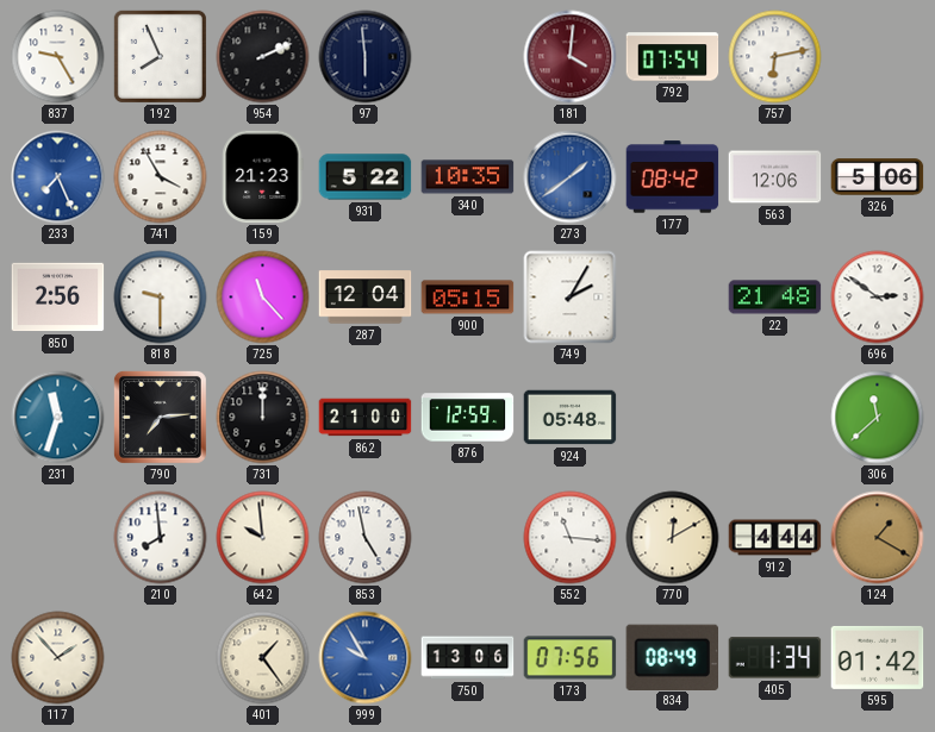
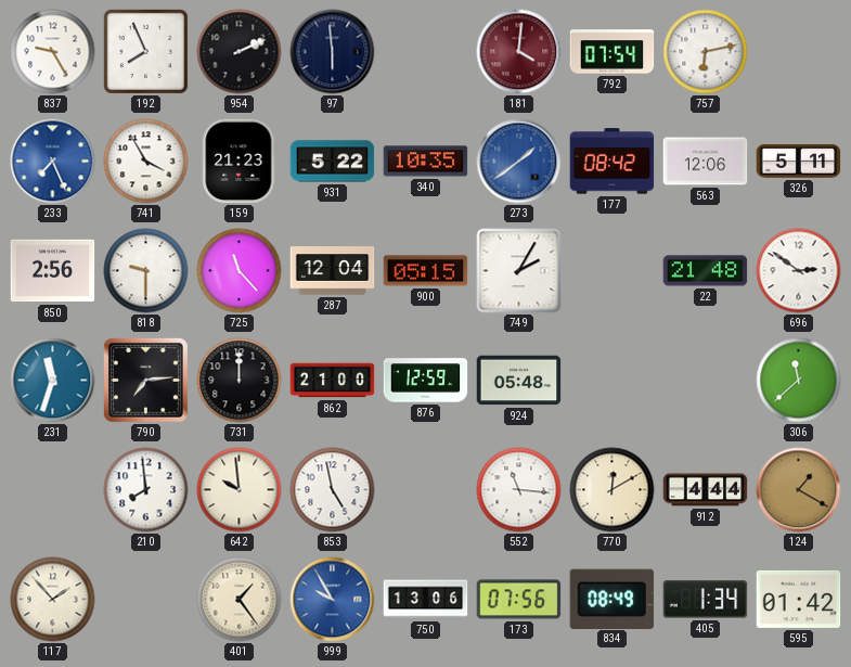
326: 5:06 -> 5:11 (799, 162)
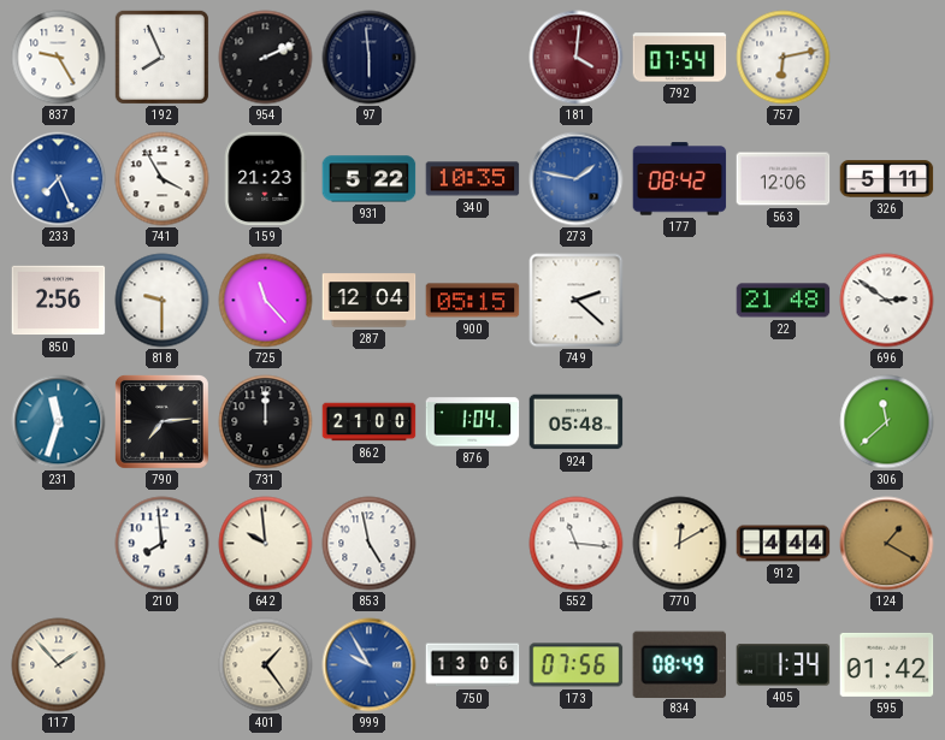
273: 1:39 -> 1:47 (577, 179)
749: 2:05 -> 2:22 (577, 301)
876: 12:59 -> 1:04 (473, 422)
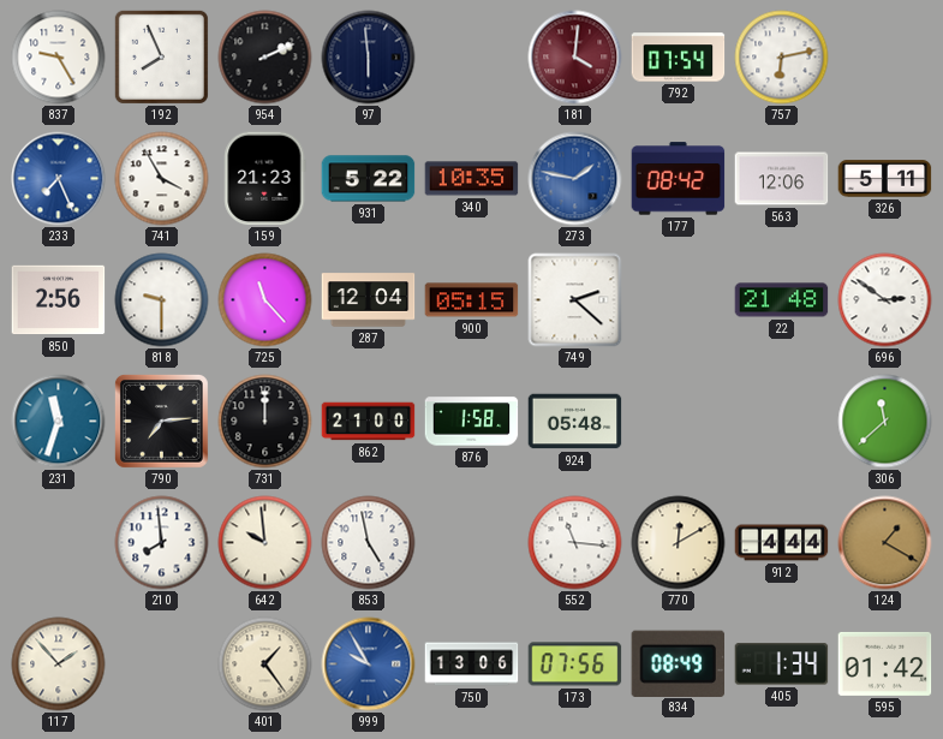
876: 1:04 -> 1:58 (472, 422)
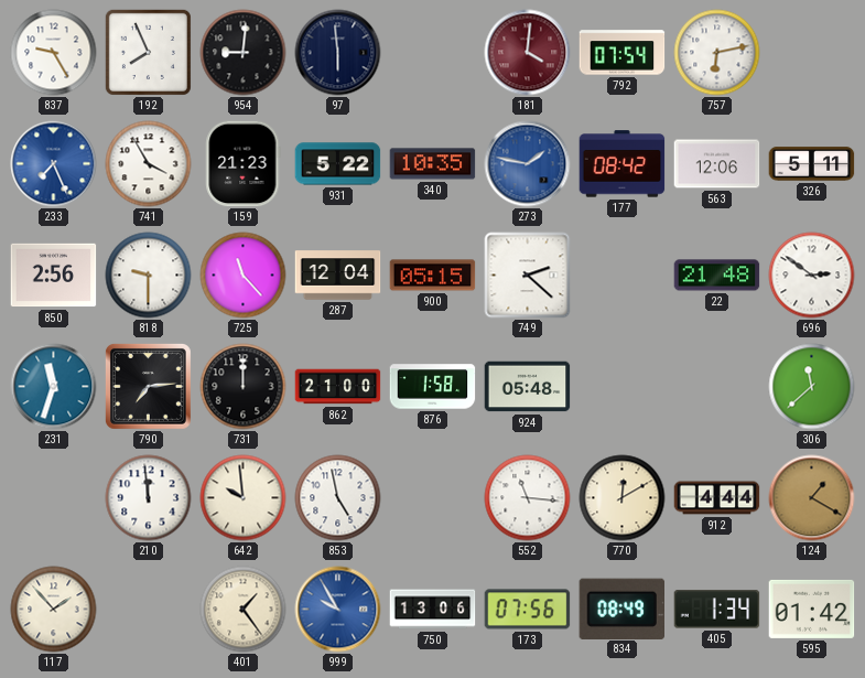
954: 2:11 -> 9:01 (244, 53)
210: 7:59 -> 11:59 (149, 498)
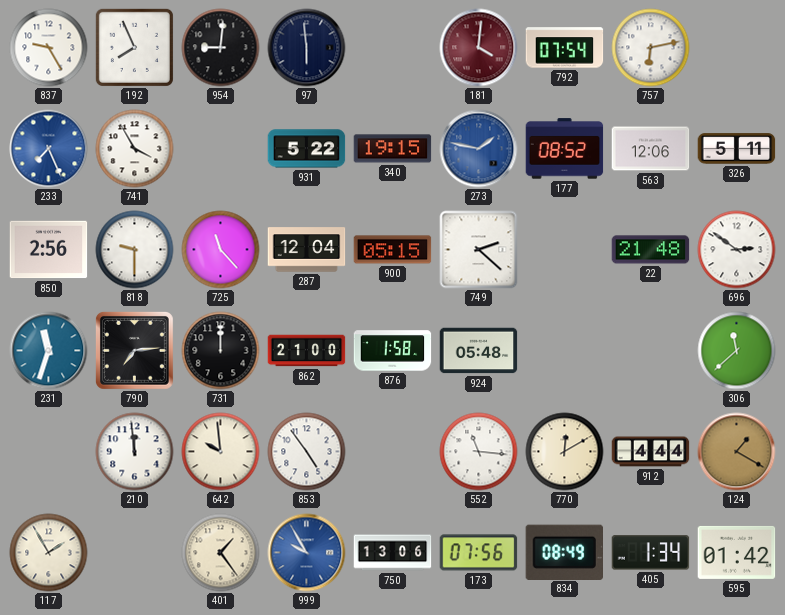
159: 21:23 -> none (244, 164)
340: 10:35 -> 19:15 (393, 149)
177: 08:42 -> 08:52 (565, 149)
853: 4:58 -> 4:54 (307, 452)
117: 1:53 -> 1:55 (49, 553)
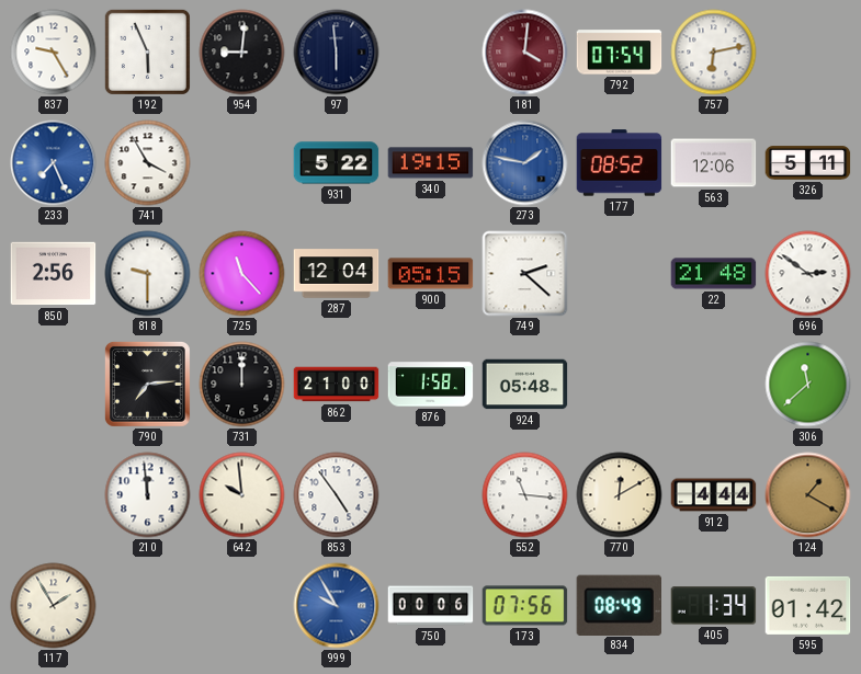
192: 7:56 -> 5:56 (147, 52)
231: 11:33 -> none (49, 351)
401: 1:24 -> none (221, 553)
750: 13:06 -> 00:06 (431, 606)
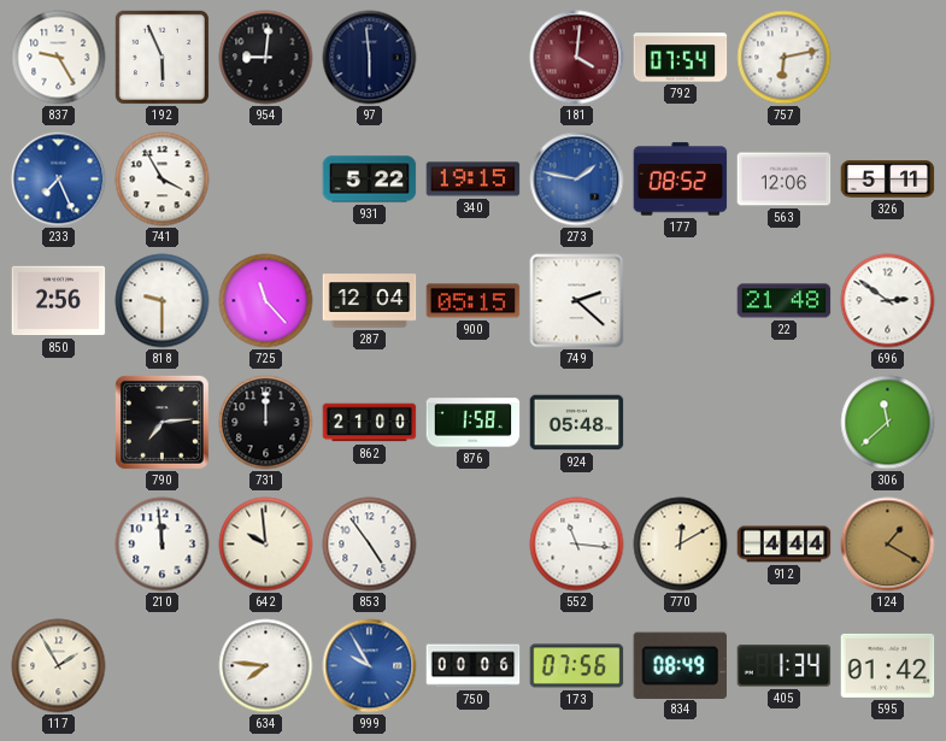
634: none -> 7:46 (266, 666)
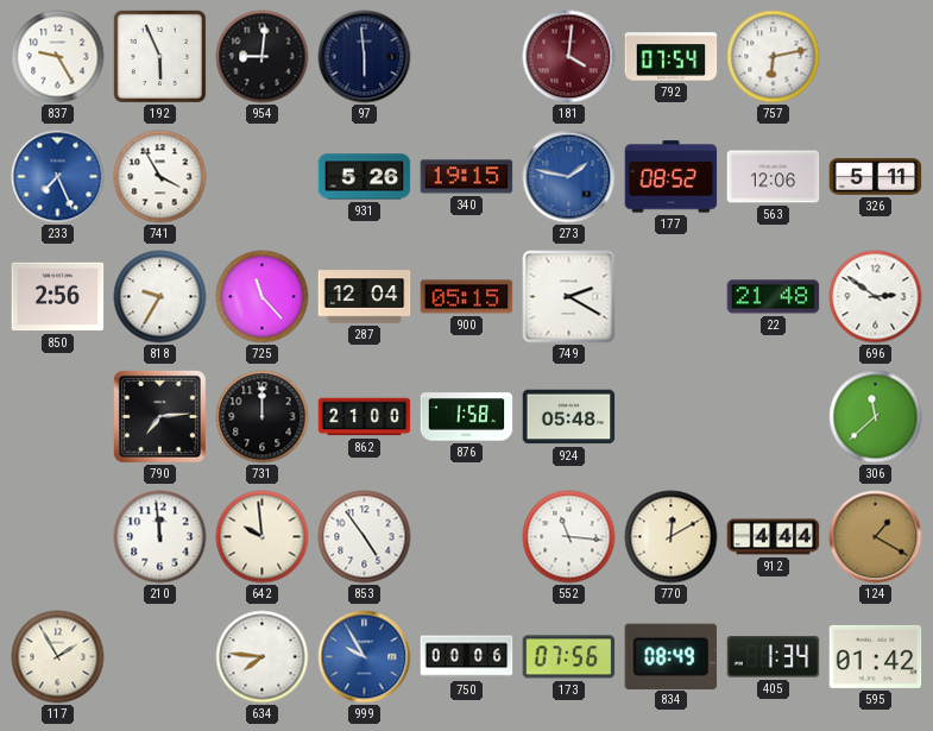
931: 5:22 -> 5:26 (365, 177)
818: 9:30 -> 9:35 (160, 297)
749: 2:22 -> 2:20 (569, 297)
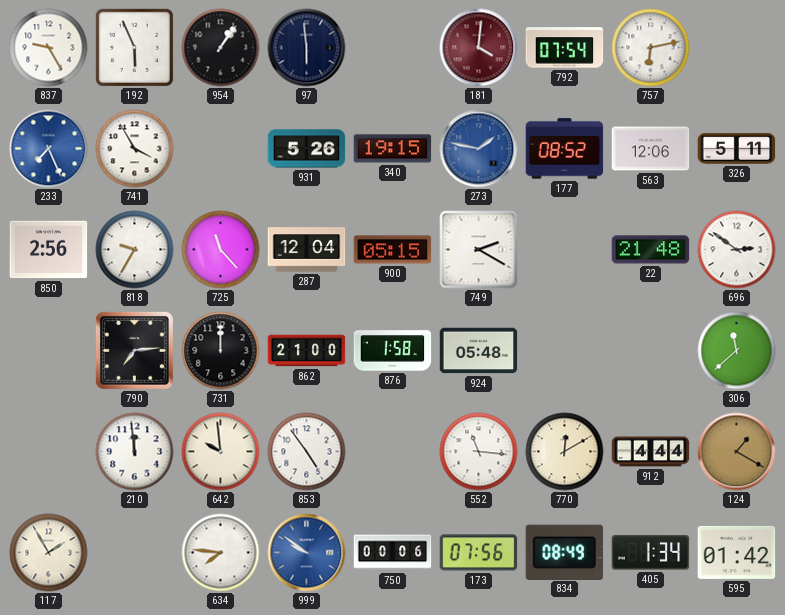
954: 9:01 -> 1:06 (221, 48)
999: 9:55 -> 9:51 (307, 553)
